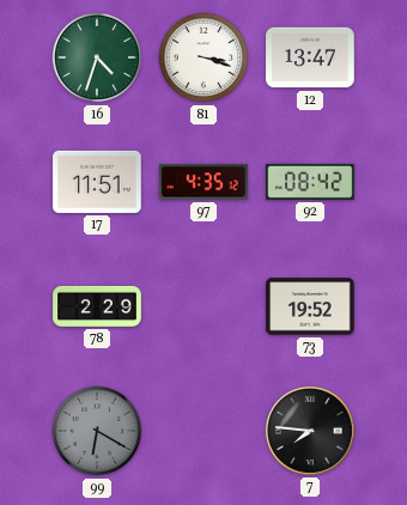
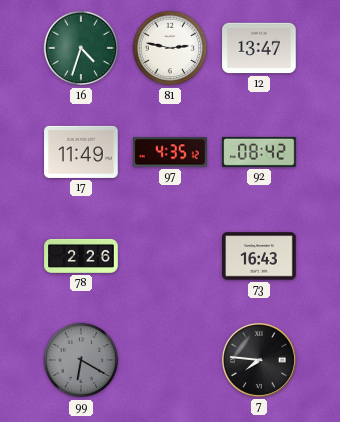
81: 3:18 -> 2:47 (170, 48)
17: 11:51 -> 11:49 (81, 152)
78: 2:29 -> 2:26 (81, 256)
73: 19:52 -> 16:43 (259, 256)
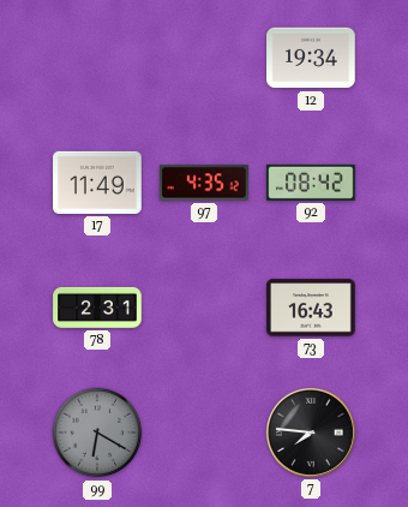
16: 4:33 -> none (81, 48)
81: 2:47 -> none (170, 48)
12: 13:47 -> 19:34 (311, 58)
78: 2:26 -> 2:31 (97, 308)
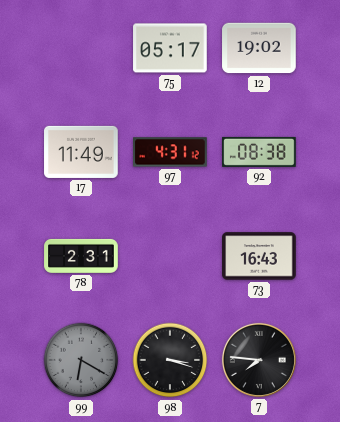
75: none -> 05:17 (170, 48)
12: 19:34 -> 19:02 (259, 48)
97: 4:35 -> 4:31 (171, 152)
92: 08:42 -> 08:38 (259, 152)
98: none -> 3:18 (170, 360)
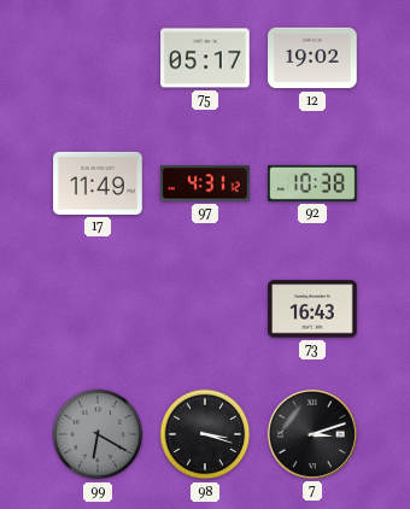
92: 08:38 -> 10:38 (312, 183)
78: 2:31 -> none (81, 256)
7: 7:46 -> 3:12 (312, 434)
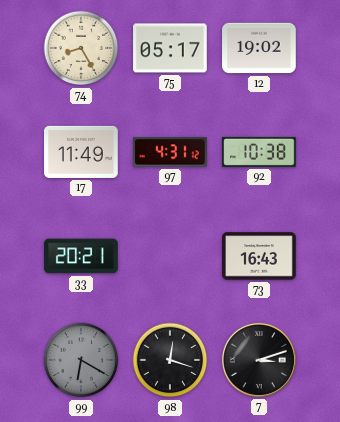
74: none -> 8:25 (81, 48)
33: none -> 20:21 (81, 256)
98: 3:18 -> 12:18 (170, 360)
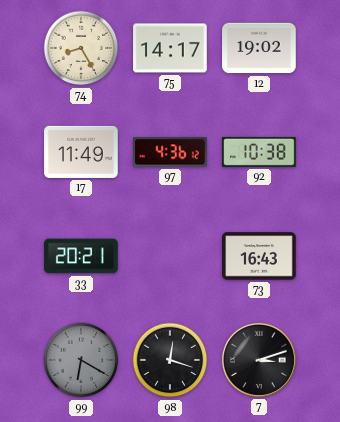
75: 05:17 -> 14:17 (170, 48)
97: 4:31 -> 4:36 (171, 152)
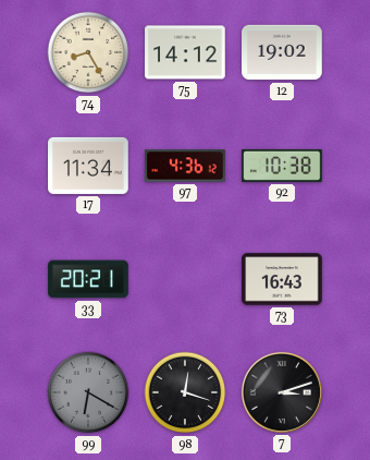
75: 14:17 -> 14:12 (185, 52)
17: 11:49 -> 11:34 (88, 166)
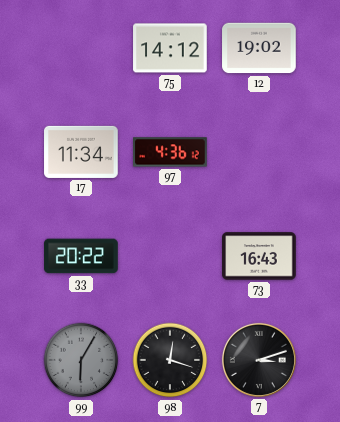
74: 8:25 -> none (88, 52)
92: 10:38 -> none (282, 166)
33: 20:21 -> 20:22 (81, 256)
99: 6:20 -> 6:05 (81, 360)
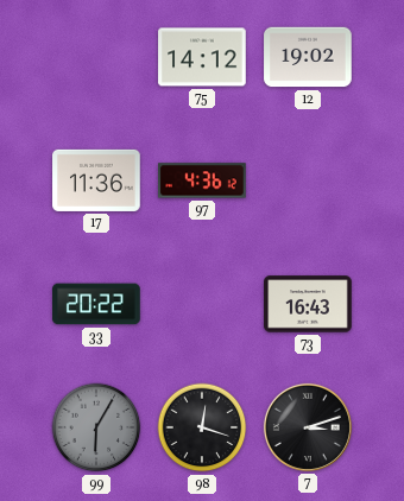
17: 11:34 -> 11:36 (96, 180)
